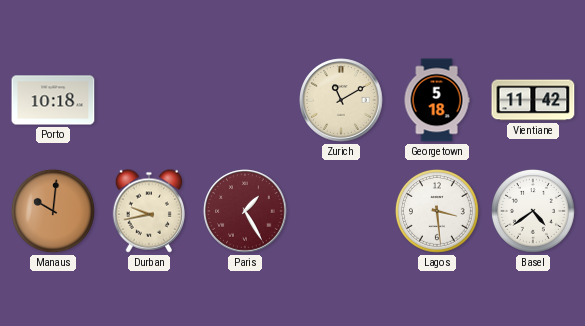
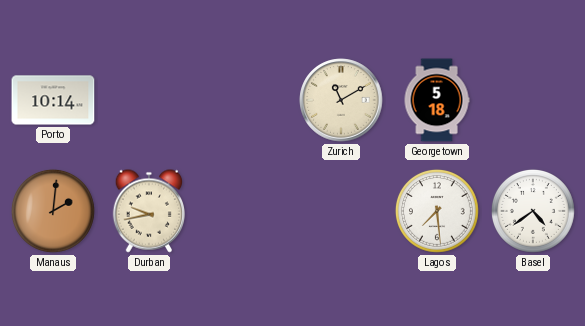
Porto: 10:18 -> 10:14 (53, 100)
Vientiane: 11:42 -> none (533, 100)
Manaus: 10:01 -> 2:01 (53, 211)
Paris: 1:25 -> none (245, 211)
Lagos: 3:29 -> 7:29 (437, 211)
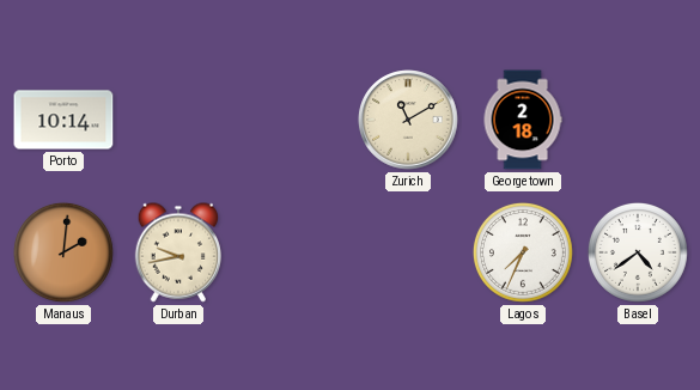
Georgetown: 5:18 -> 2:18 (523, 120)
Lagos: 7:29 -> 7:34 (523, 252)
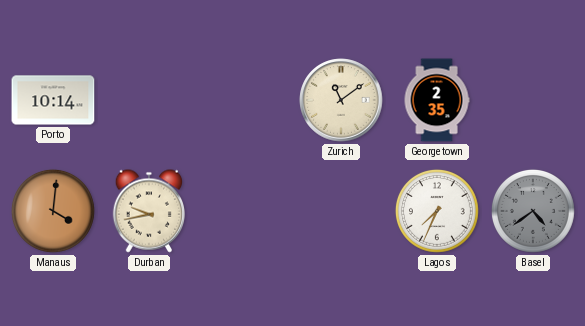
Zurich: 11:10 -> 11:09 (341, 100)
Georgetown: 2:18 -> 2:35 (437, 100)
Manaus: 2:01 -> 4:01 (53, 211)
Basel dial: white -> grey (533, 211)
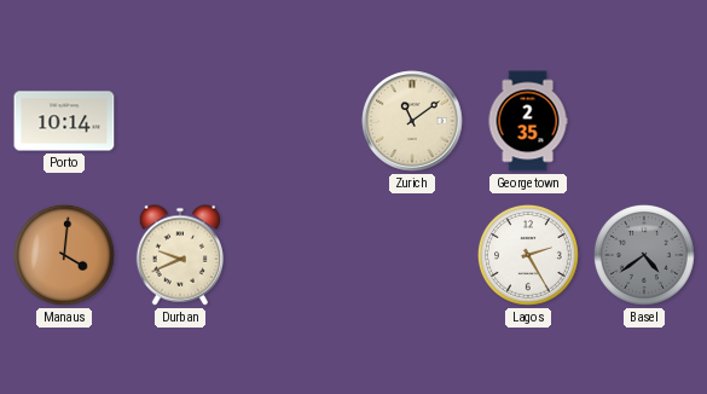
Durban: 9:43 -> 9:41 (179, 255)
Lagos: 7:34 -> 2:25 (528, 255)
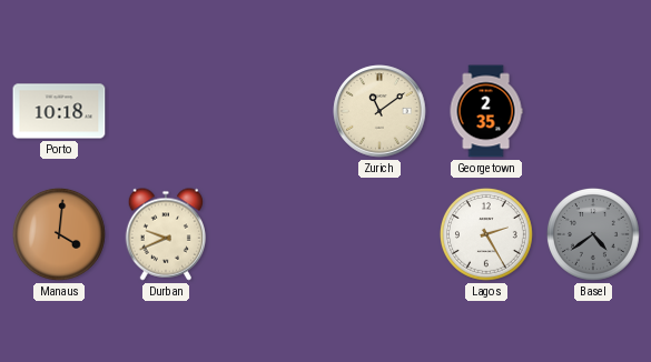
Porto: 10:14 -> 10:18 (59, 111)
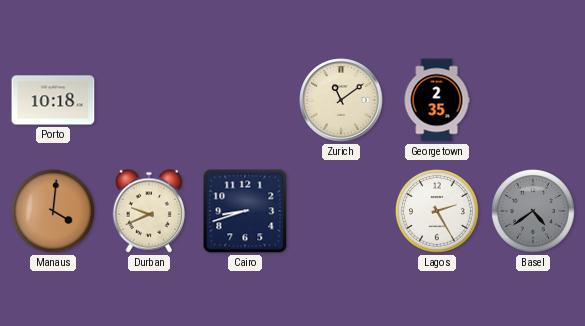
Cairo: none -> 8:42 (245, 211)
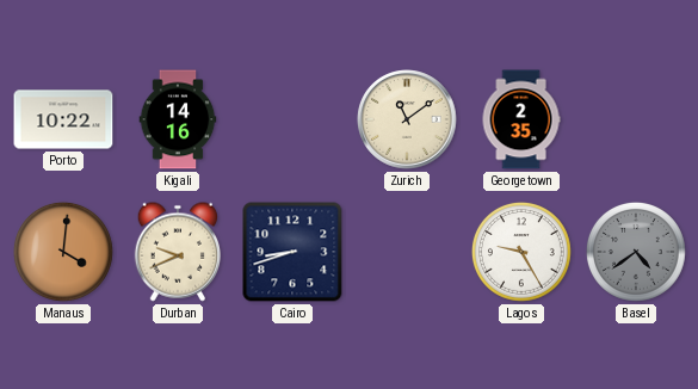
Porto: 10:18 -> 10:22 (63, 119)
Kigali: none -> 14:16 (178, 119)
Lagos: 2:25 -> 9:25 (521, 252)
